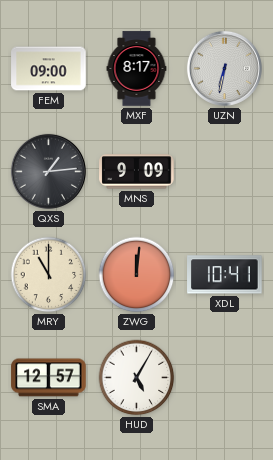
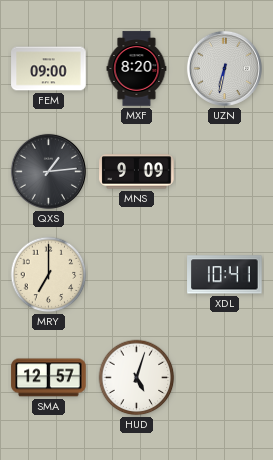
MXF: 8:17 -> 8:20 (137, 69)
MRY: 11:00 -> 7:00 (49, 275)
ZWG: 12:01 -> none (137, 275)
HUD: 5:05 -> 5:03 (137, 378)
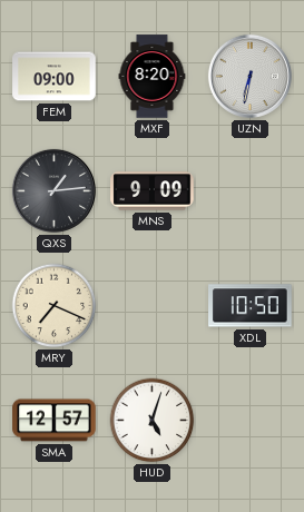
MRY: 7:00 -> 7:19 (55, 306)
XDL: 10:41 -> 10:50 (251, 306)
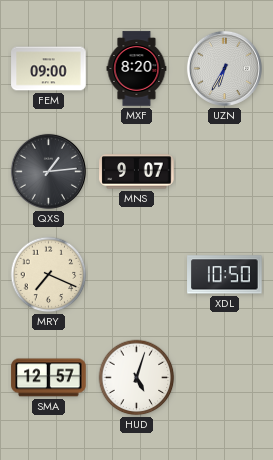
UZN: 6:32 -> 6:35 (224, 68)
MNS: 9:09 -> 9:07 (137, 172)
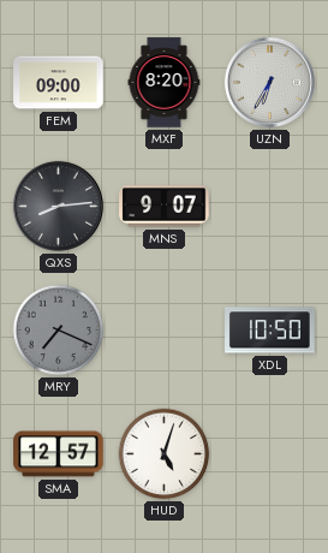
QXS: 1:14 -> 8:14 (58, 206)
MRY dial: cream -> grey (59, 331)
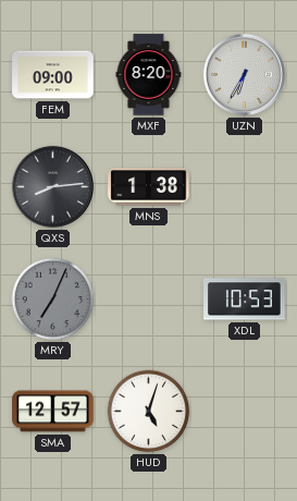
MNS: 9:07 -> 1:38 (149, 187)
MRY: 7:19 -> 7:04 (53, 300)
XDL: 10:50 -> 10:53 (245, 300)
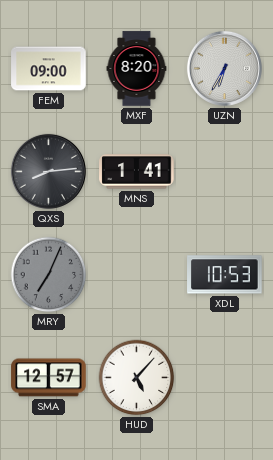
MNS: 1:38 -> 1:41 (137, 172)
HUD: 5:03 -> 5:07 (137, 378)
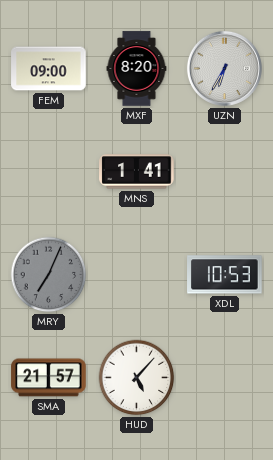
QXS: 8:14 -> none (48, 171)
SMA: 12:57 -> 21:57 (49, 378)
